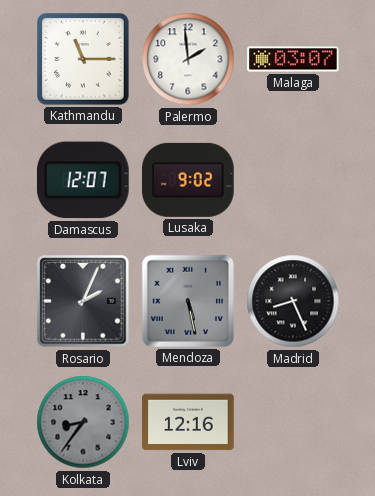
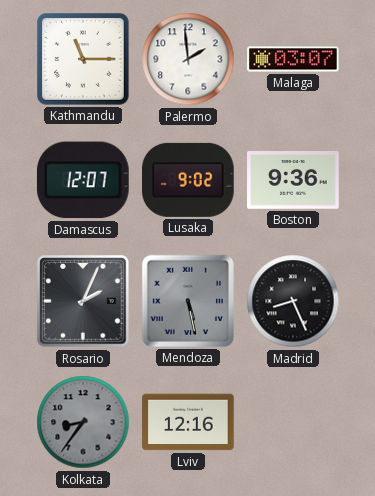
Boston: none -> 9:36 (293, 181)
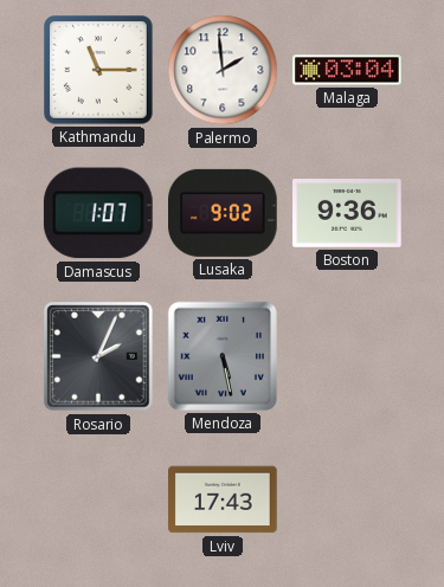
Malaga: 03:07 -> 03:04 (347, 70)
Damascus: 12:07 -> 1:07 (98, 213)
Madrid: 8:26 -> none (293, 301)
Kolkata: 8:36 -> none (83, 422)
Lviv: 12:16 -> 17:43 (223, 499)
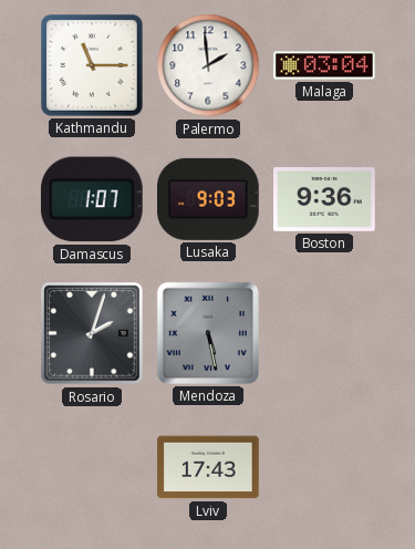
Lusaka: 9:02 -> 9:03 (209, 199)
Rosario: 2:04 -> 2:03 (92, 333)
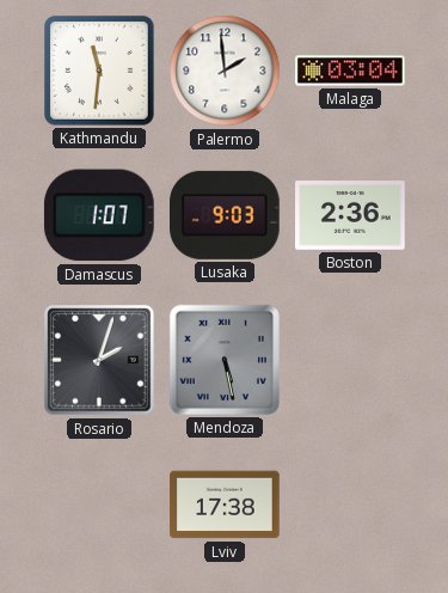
Kathmandu: 11:15 -> 11:31 (100, 72)
Boston: 9:36 -> 2:36 (350, 216)
Lviv: 17:43 -> 17:38 (225, 505)
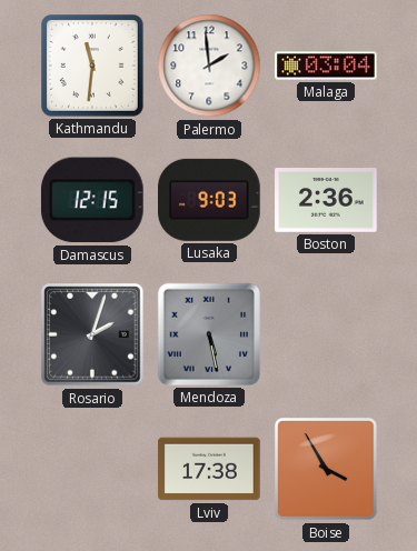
Damascus: 1:07 -> 12:15 (92, 200)
Boise: none -> 3:55 (326, 469)
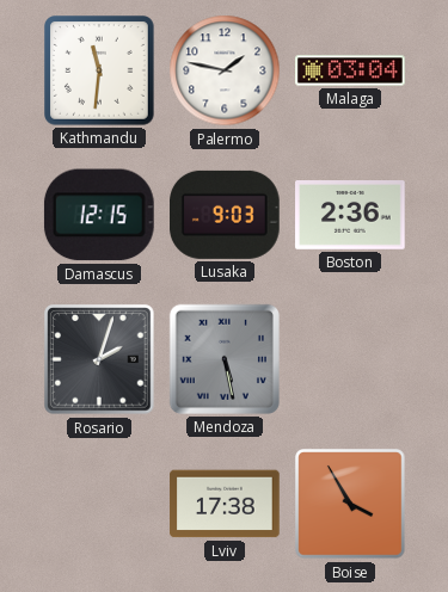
Palermo: 1:59 -> 1:47 (225, 70)
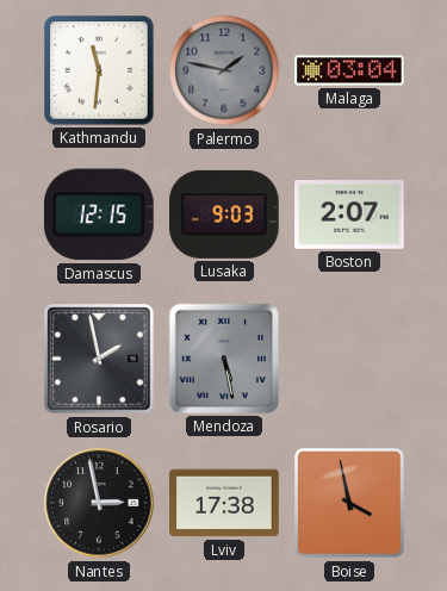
Palermo dial: white -> grey (224, 70)
Boston: 2:36 -> 2:07 (349, 216)
Rosario: 2:03 -> 1:58 (99, 359)
Nantes: none -> 2:58 (99, 503)
Boise: 3:55 -> 3:58 (349, 503)
